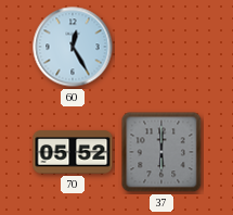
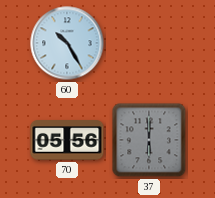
60: 12:25 -> 10:25 (67, 43)
70: 05:52 -> 05:56 (67, 140)
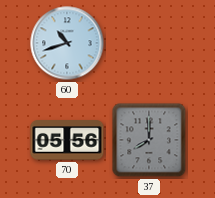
60: 10:25 -> 10:42 (67, 43)
37: 6:00 -> 8:00 (149, 140)
